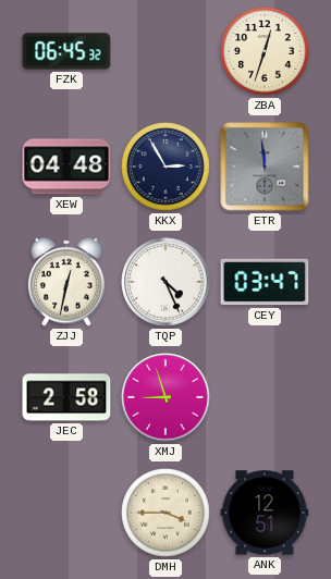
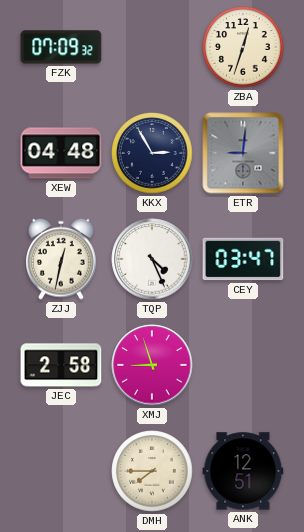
FZK: 06:45 -> 07:09 (61, 47)
ETR: 11:59 -> 9:01 (243, 153)
DMH: 3:45 -> 7:45 (152, 471)
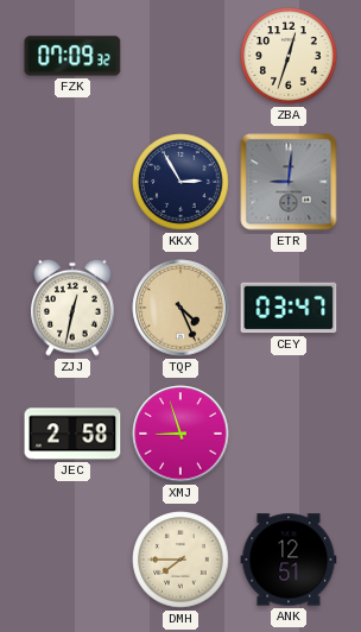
XEW: 04:48 -> none (61, 153)
TQP dial: white -> champagne (180, 308)
